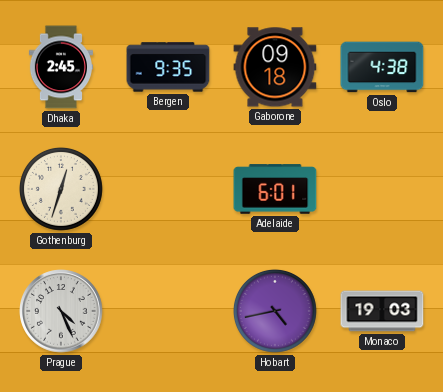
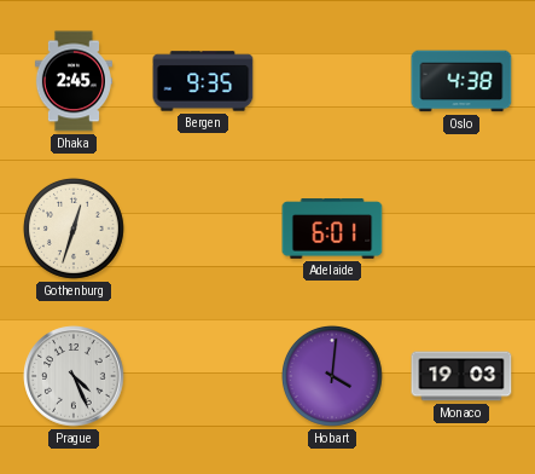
Gaborone: 09:18 -> none (275, 67)
Hobart: 4:43 -> 4:01 (332, 376)
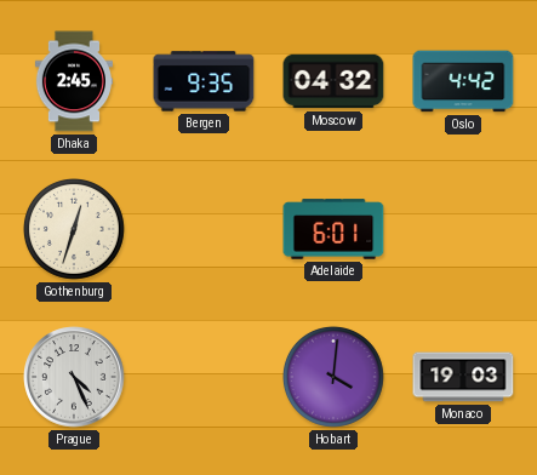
Moscow: none -> 04:32 (333, 81)
Oslo: 4:38 -> 4:42 (463, 81)
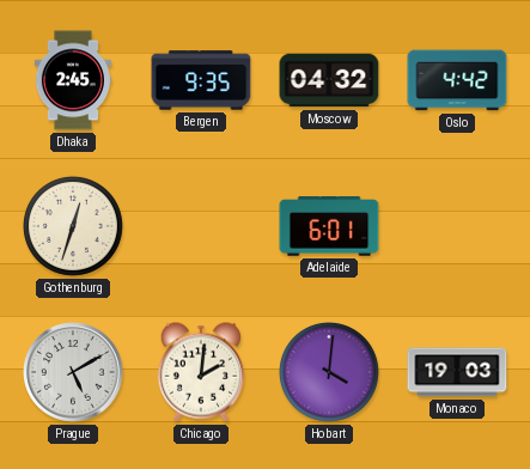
Prague: 4:26 -> 5:10 (73, 372)
Chicago: none -> 2:01 (200, 372)
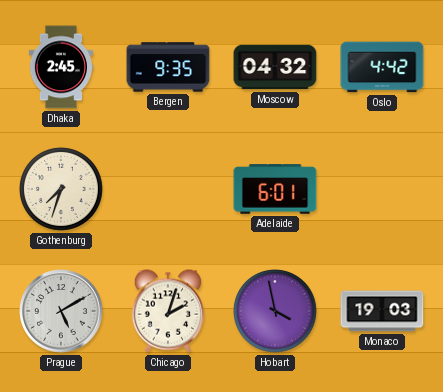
Gothenburg: 12:33 -> 7:33 (61, 189)
Chicago: 2:01 -> 2:03 (167, 311)
Hobart: 4:01 -> 3:58 (275, 311)
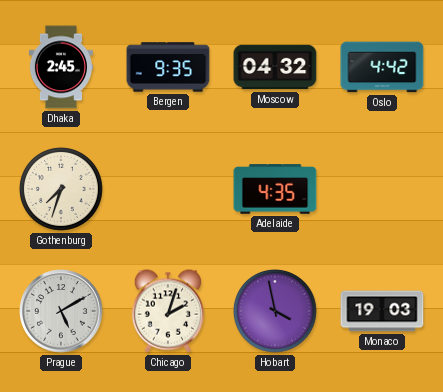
Adelaide: 6:01 -> 4:35 (275, 189)
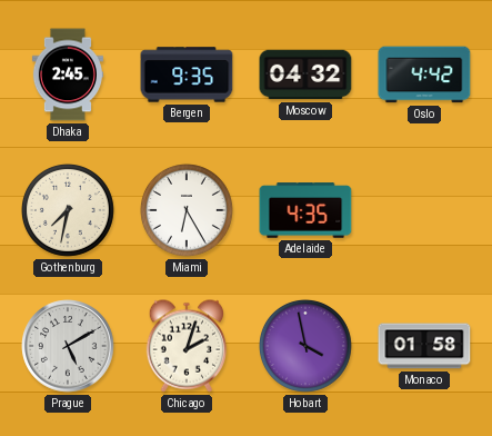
Gothenburg: 7:33 -> 7:32 (68, 210)
Miami: none -> 6:25 (187, 210)
Monaco: 19:03 -> 01:58 (424, 346)
